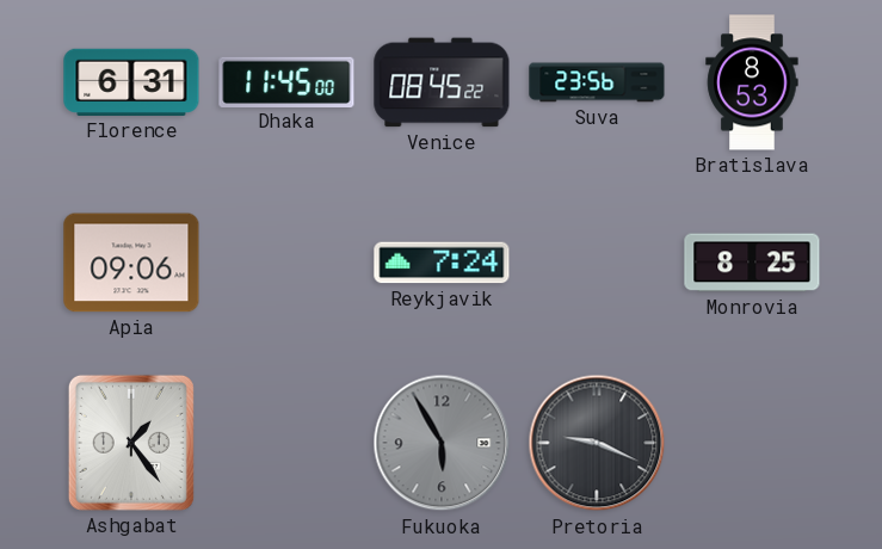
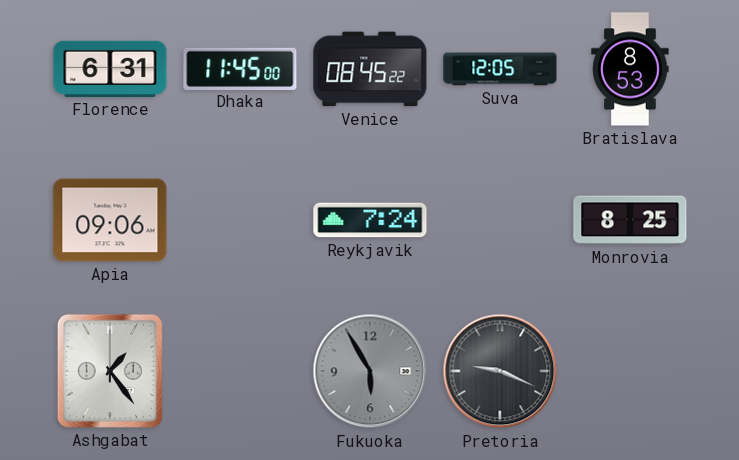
Suva: 23:56 -> 12:05 (500, 69)
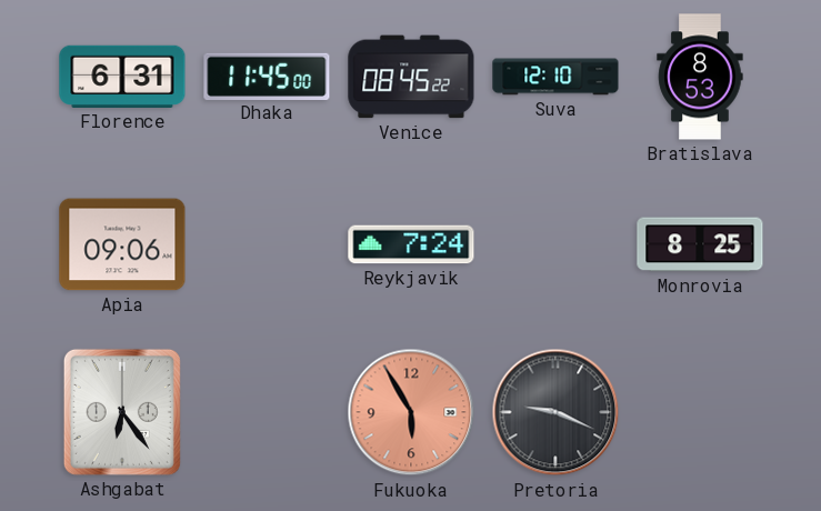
Suva: 12:05 -> 12:10 (555, 77)
Ashgabat: 1:24 -> 6:24 (122, 412)
Fukuoka dial: grey -> salmon (411, 412)
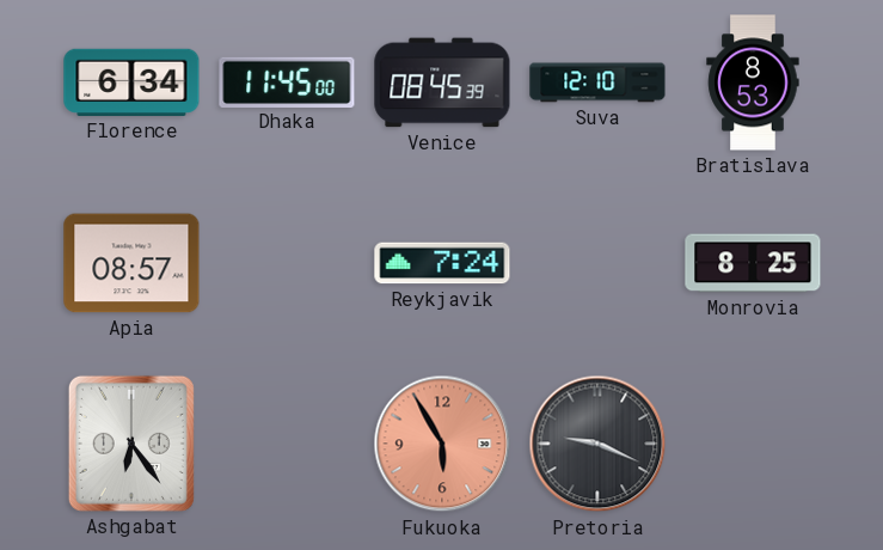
Florence: 6:31 -> 6:34 (131, 82)
Venice: 08:45:22 -> 08:45:39 (442, 82)
Apia: 09:06 -> 08:57 (131, 263)
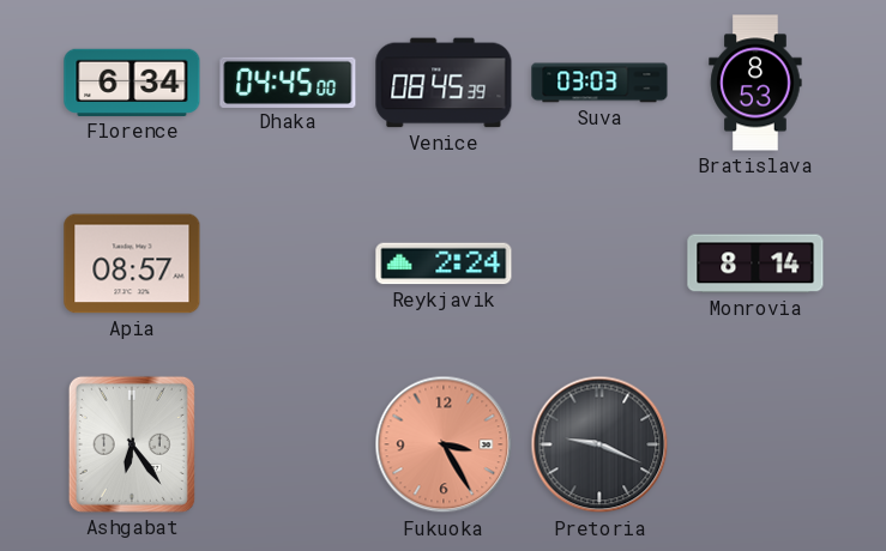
Dhaka: 11:45 -> 04:45 (288, 81)
Suva: 12:10 -> 03:03 (599, 83)
Reykjavik: 7:24 -> 2:24 (444, 264)
Monrovia: 8:25 -> 8:14 (755, 264)
Fukuoka: 5:55 -> 3:25 (444, 444)
